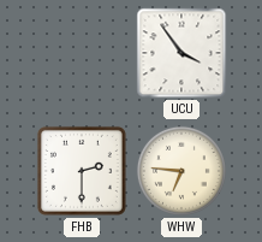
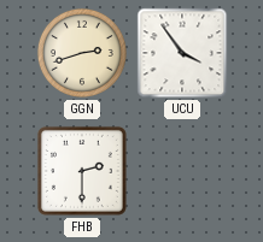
GGN: none -> 2:42 (82, 53)
WHW: 6:46 -> none (181, 171)
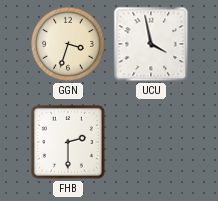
GGN: 2:42 -> 3:33 (68, 44)
UCU: 3:54 -> 3:58 (151, 44)
